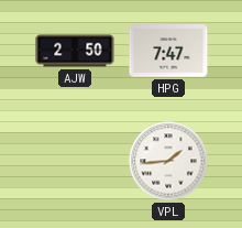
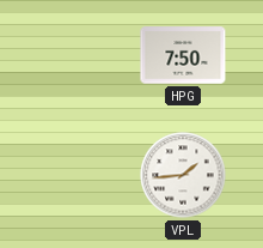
AJW: 2:50 -> none (75, 51)
HPG: 7:47 -> 7:50 (183, 55)
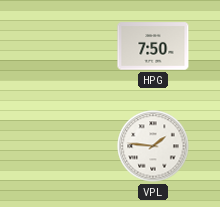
VPL: 1:44 -> 1:46 (153, 146)
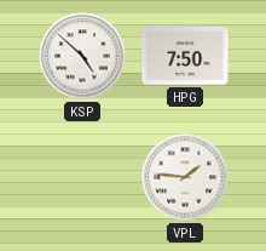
KSP: none -> 4:52 (82, 56)
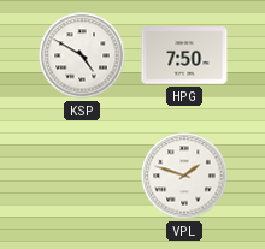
KSP: 4:52 -> 4:50 (82, 55)
VPL: 1:46 -> 1:48 (184, 176)
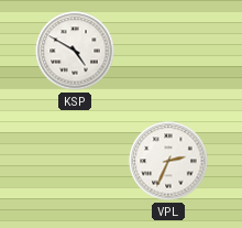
HPG: 7:50 -> none (184, 55)
VPL: 1:48 -> 2:34 (168, 161)
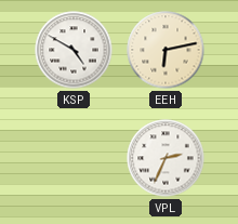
EEH: none -> 6:13 (166, 50)
